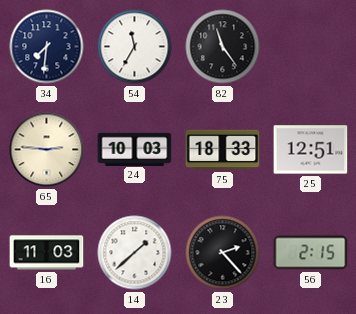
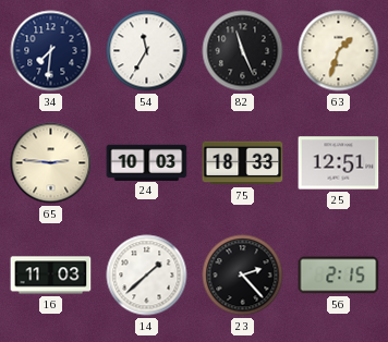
82: 11:24 -> 11:26 (243, 51)
63: none -> 1:33 (339, 51)
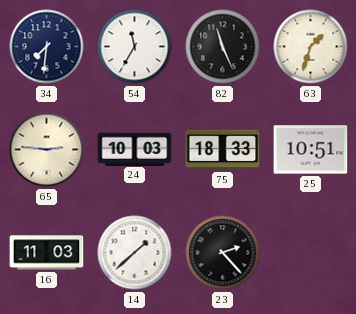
25: 12:51 -> 10:51 (311, 150)
56: 2:15 -> none (339, 276)
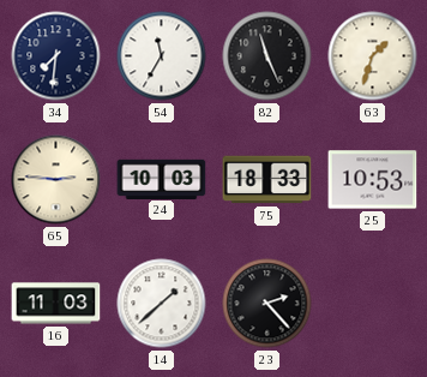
25: 10:51 -> 10:53 (373, 180)
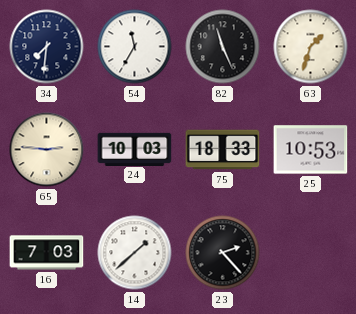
16: 11:03 -> 7:03 (47, 253)
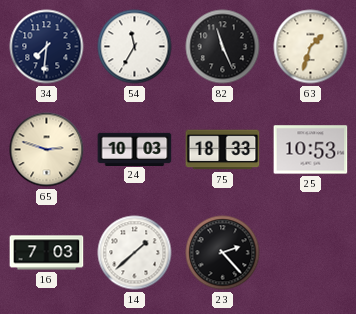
65: 2:46 -> 2:48 (47, 150)
